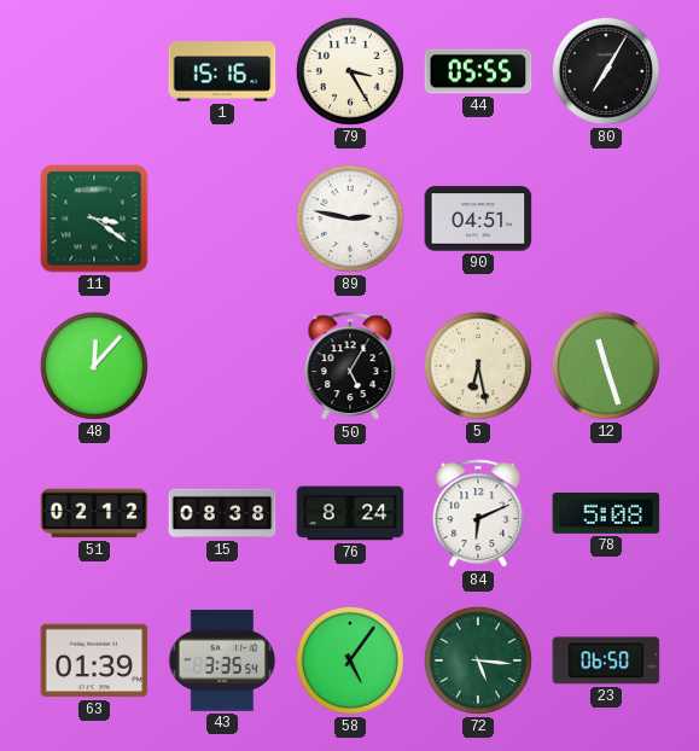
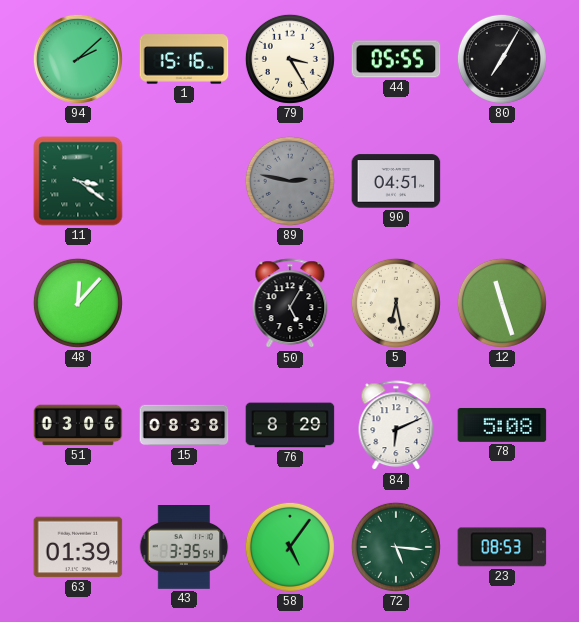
94: none -> 2:08 (78, 59)
89 dial: white -> grey (290, 181)
51: 02:12 -> 03:06 (78, 425)
76: 8:24 -> 8:29 (290, 425)
23: 06:50 -> 08:53 (502, 547)
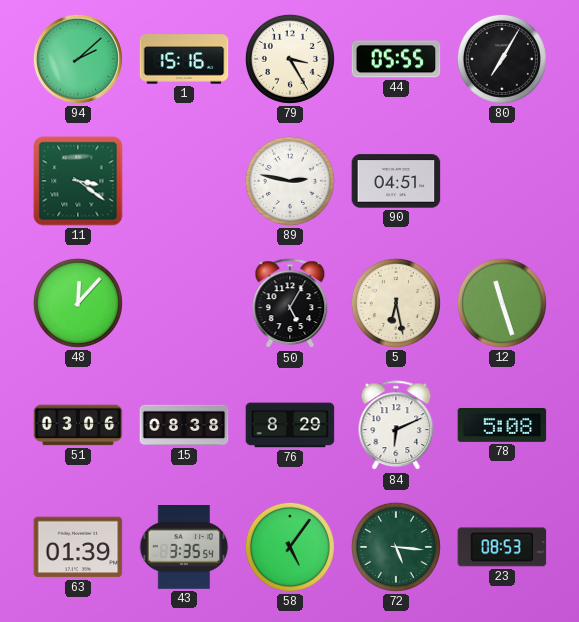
89 dial: grey -> white (290, 181)
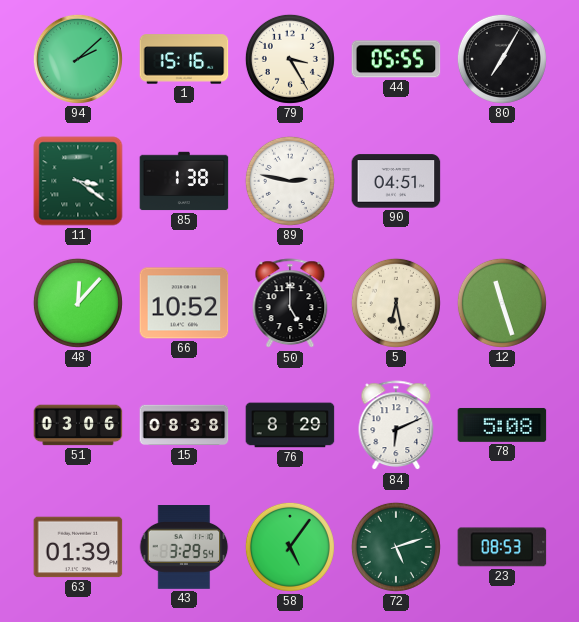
85: none -> 1:38 (184, 181)
66: none -> 10:52 (184, 303)
50: 5:05 -> 5:00 (290, 304)
43: 3:35 -> 3:29 (184, 548)
72: 5:16 -> 5:12 (396, 547)
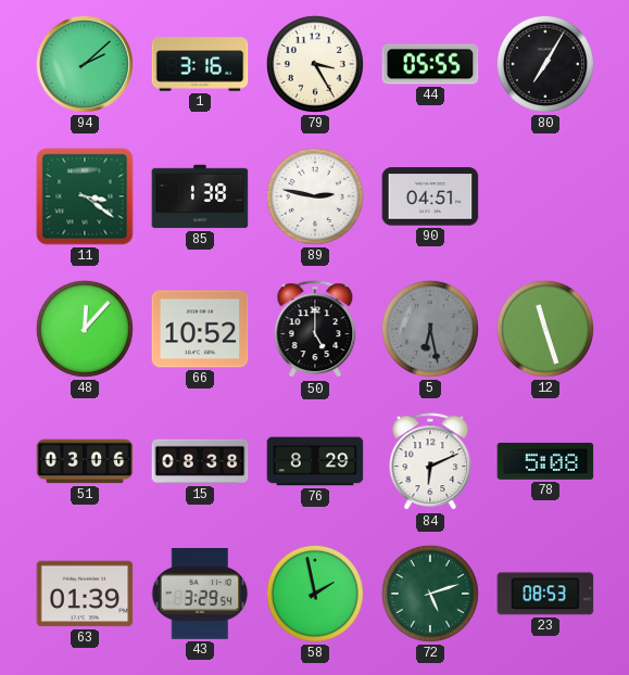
1: 15:16 -> 3:16 (200, 64)
5 dial: cream -> grey (430, 329)
58: 5:06 -> 1:58 (315, 594)
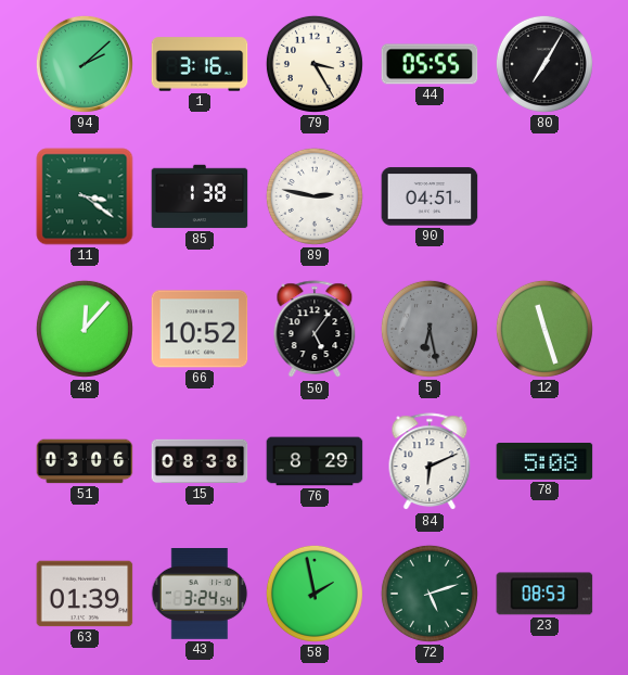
50: 5:00 -> 5:06 (315, 330)
43: 3:29 -> 3:24 (200, 595)
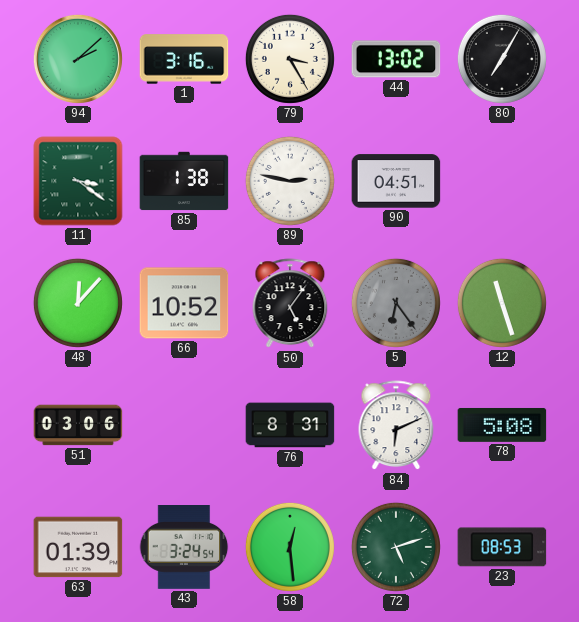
44: 05:55 -> 13:02 (396, 59)
5: 6:28 -> 6:24 (396, 303)
15: 08:38 -> none (200, 461)
76: 8:29 -> 8:31 (290, 425)
58: 1:58 -> 12:29 (290, 547)
